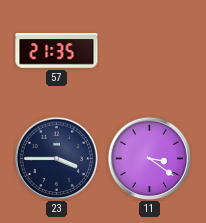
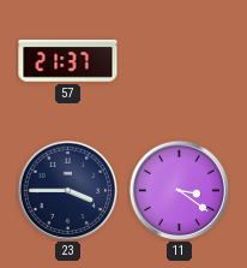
57: 21:35 -> 21:37 (68, 61)
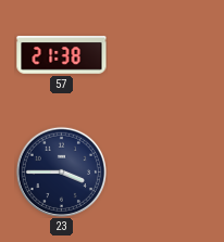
57: 21:37 -> 21:38 (62, 55)
11: 3:21 -> none (179, 190)
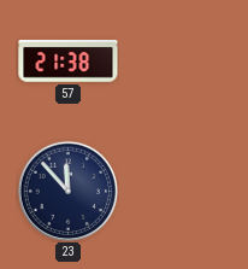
23: 3:45 -> 11:53 (67, 191)
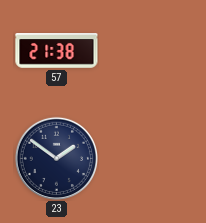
23: 11:53 -> 1:51 (56, 158)
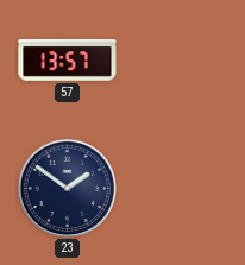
57: 21:38 -> 13:57 (68, 61)
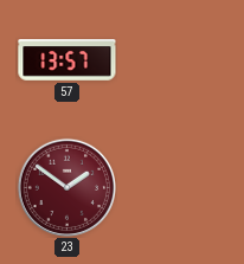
23 dial: navy -> burgundy (66, 187)
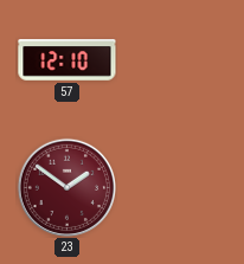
57: 13:57 -> 12:10 (68, 60)
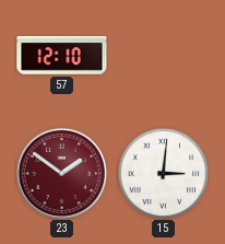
15: none -> 3:01 (163, 173)
